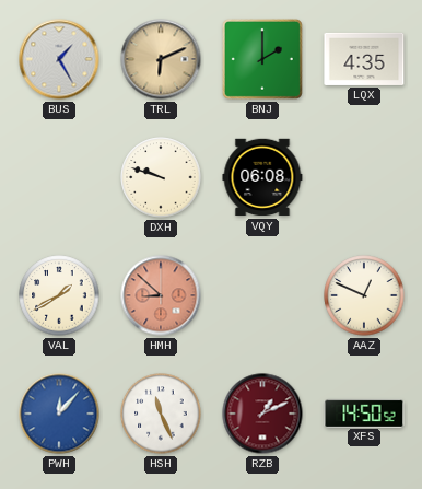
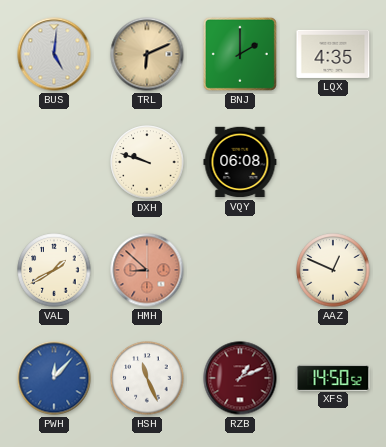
BUS: 1:25 -> 5:01 (54, 54)
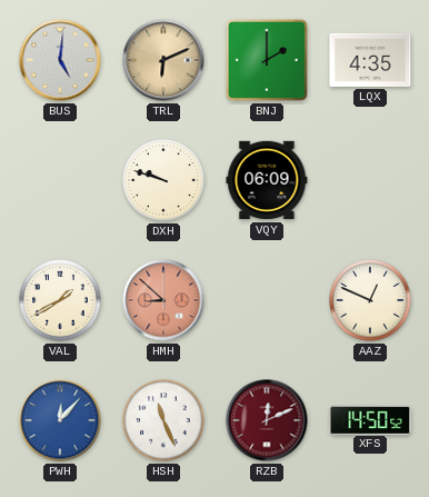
VQY: 06:08 -> 06:09 (267, 180)
RZB: 1:11 -> 12:11 (267, 420)
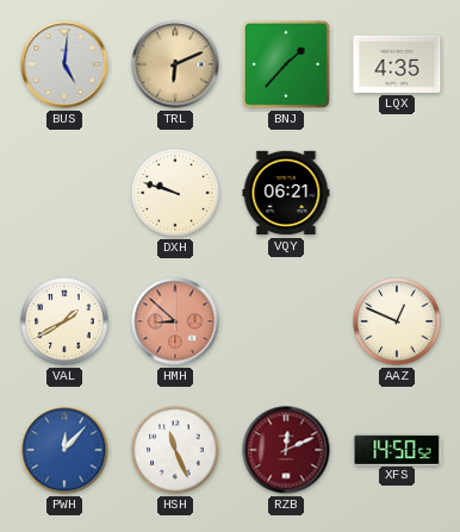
BNJ: 2:00 -> 1:37 (286, 64)
VQY: 06:09 -> 06:21 (286, 193)
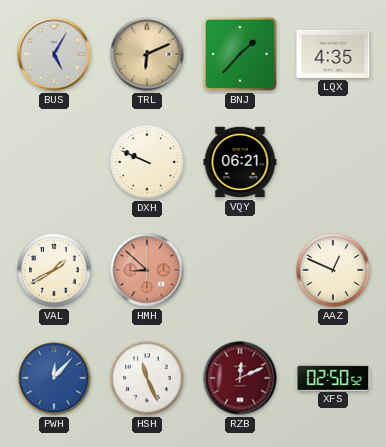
BUS: 5:01 -> 5:05 (54, 54)
DXH: 9:48 -> 9:49 (147, 162)
XFS: 14:50 -> 02:50 (333, 377)
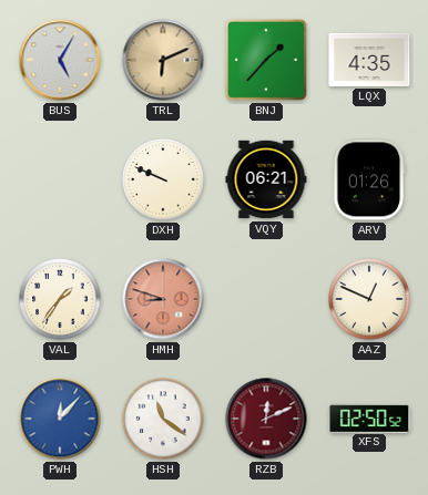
ARV: none -> 01:26 (369, 179)
VAL: 1:40 -> 1:36 (60, 299)
HMH: 8:52 -> 8:48 (163, 299)
HSH: 11:26 -> 11:21 (163, 419)
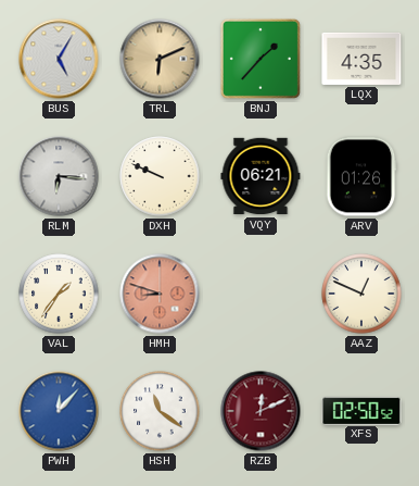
RLM: none -> 6:16 (59, 176)
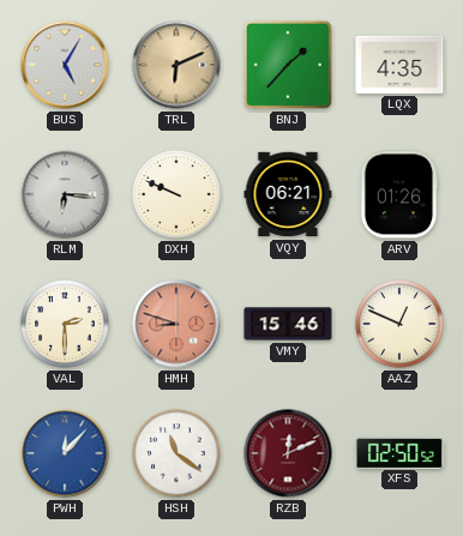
VAL: 1:36 -> 2:30 (65, 324)
VMY: none -> 15:46 (288, 324)
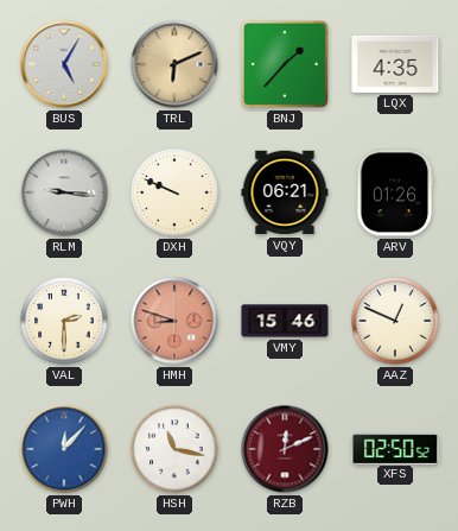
RLM: 6:16 -> 9:16 (64, 192)
HSH: 11:21 -> 11:17 (174, 449)
